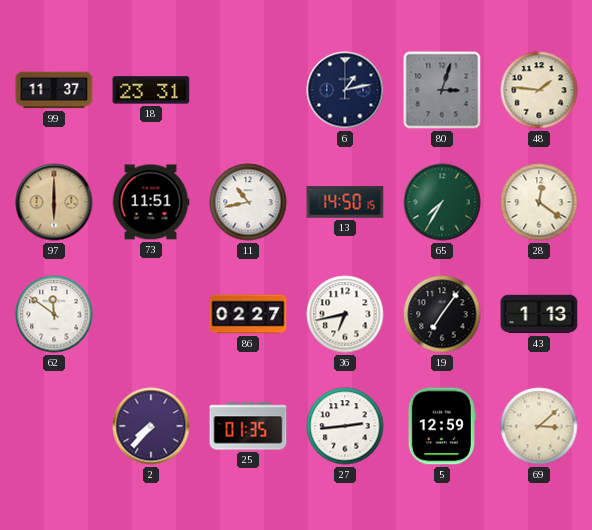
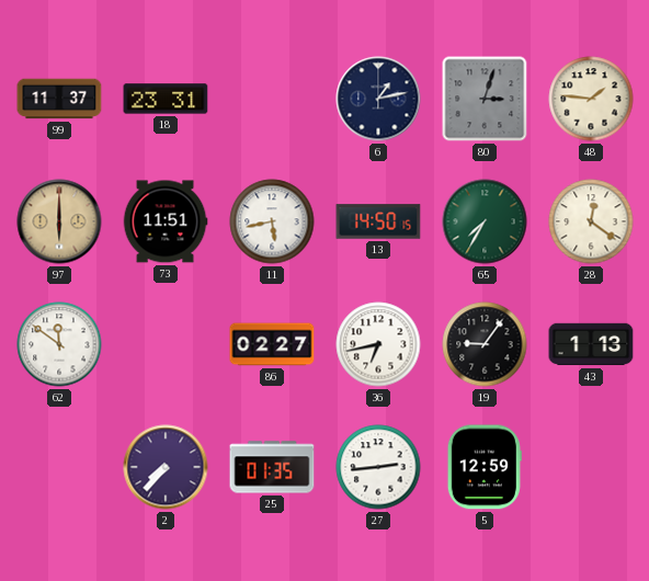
11: 10:43 -> 5:43 (272, 221)
19: 7:06 -> 9:06 (485, 344)
69: 3:08 -> none (539, 426)
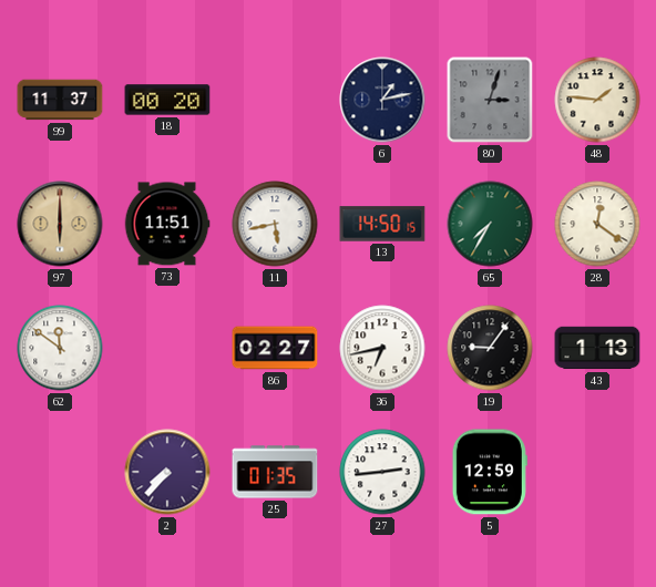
18: 23:31 -> 00:20 (167, 100)
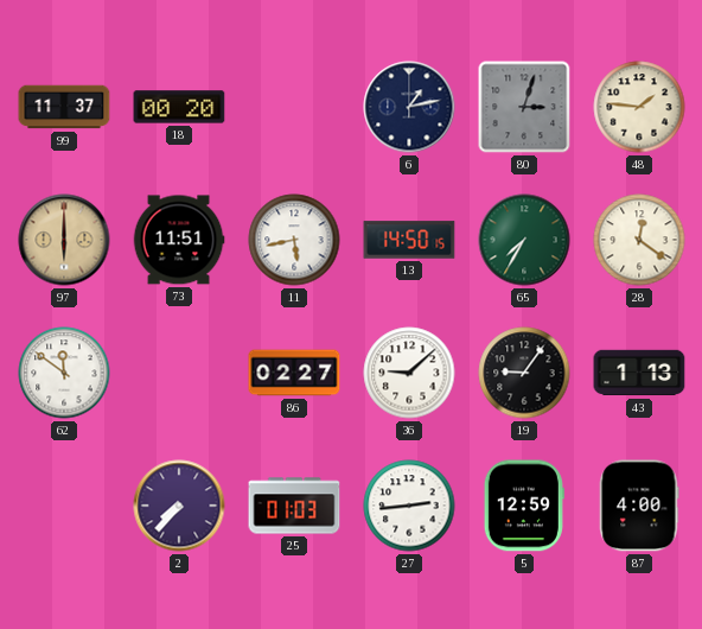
36: 6:43 -> 9:08 (409, 373)
25: 01:35 -> 01:03 (294, 506)
87: none -> 4:00 (639, 506)
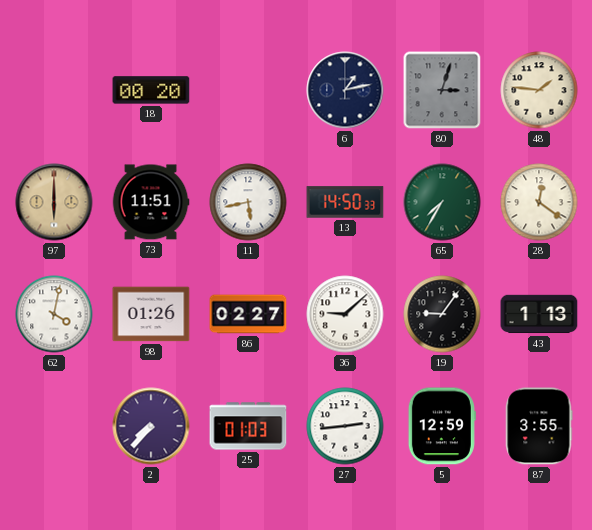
99: 11:37 -> none (64, 107)
13: 14:50:15 -> 14:50:33 (345, 202)
62: 11:51 -> 4:02 (54, 314)
98: none -> 01:26 (151, 314)
87: 4:00 -> 3:55 (539, 426)
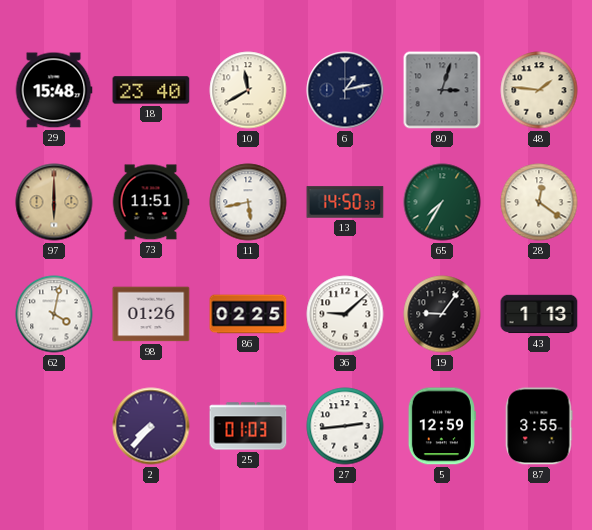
29: none -> 15:48 (54, 90)
18: 00:20 -> 23:40 (151, 90)
10: none -> 11:40 (248, 90)
86: 02:27 -> 02:25 (248, 314)
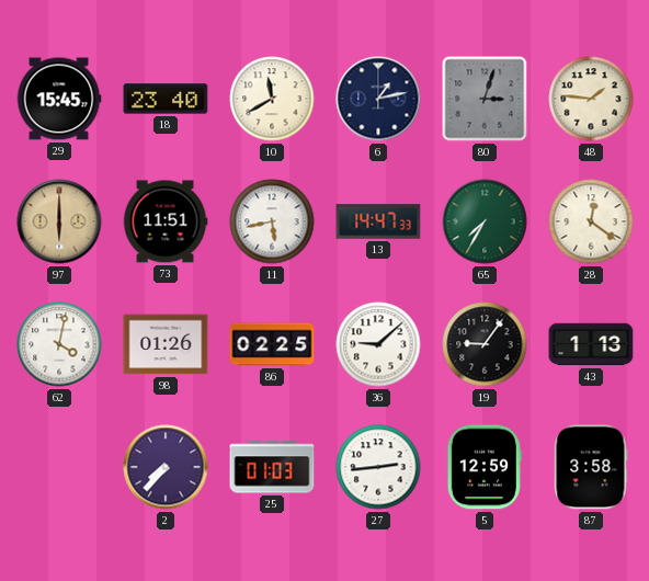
29: 15:48 -> 15:45 (59, 99)
13: 14:50 -> 14:47 (378, 221)
87: 3:55 -> 3:58 (591, 467)
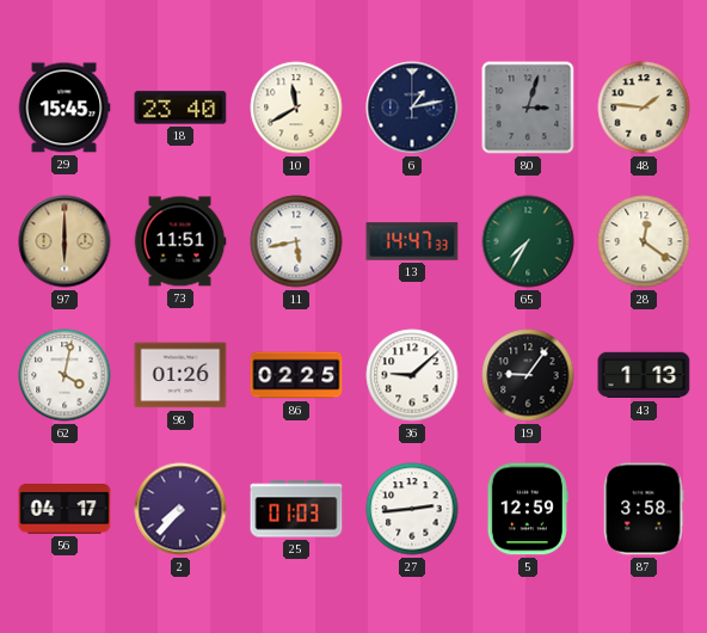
56: none -> 04:17 (64, 510)
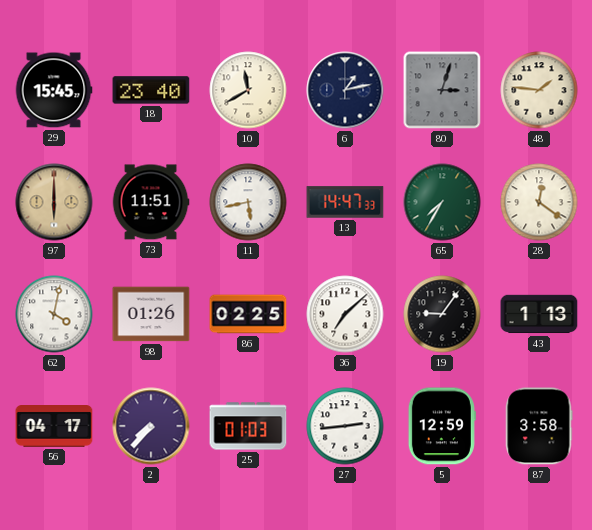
36: 9:08 -> 7:08 (345, 314)
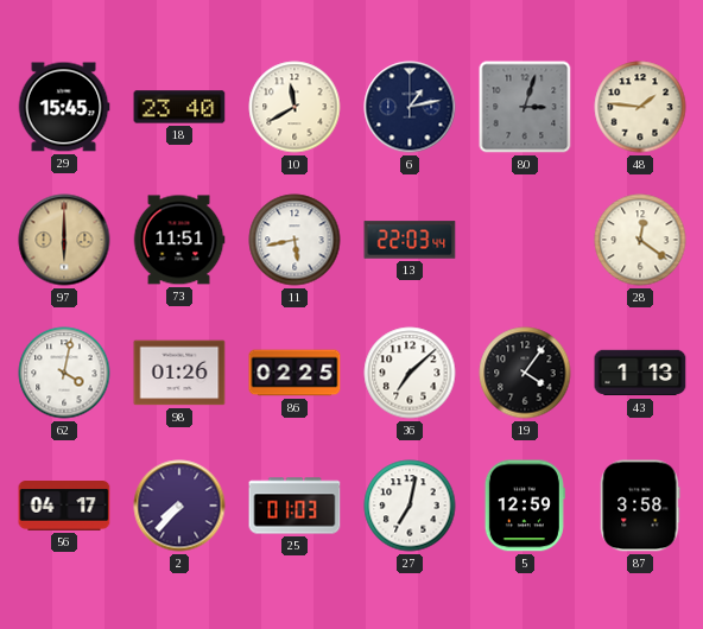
13: 14:47 -> 22:03 (410, 240)
65: 7:35 -> none (442, 202)
19: 9:06 -> 4:06 (525, 373)
27: 2:44 -> 7:02 (410, 506)
